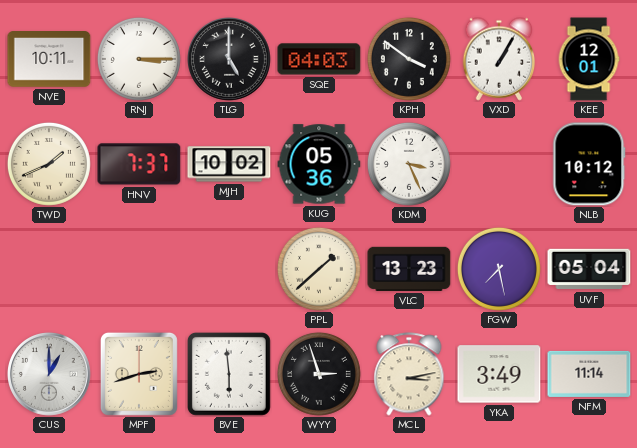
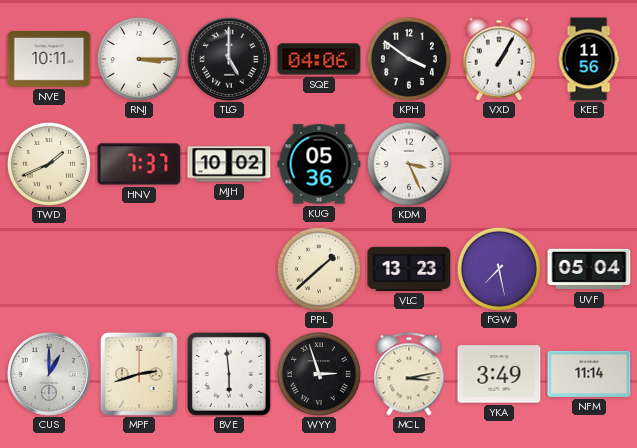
SQE: 04:03 -> 04:06 (319, 59)
KEE: 12:01 -> 11:56 (589, 59)
NLB: 10:12 -> none (589, 164)
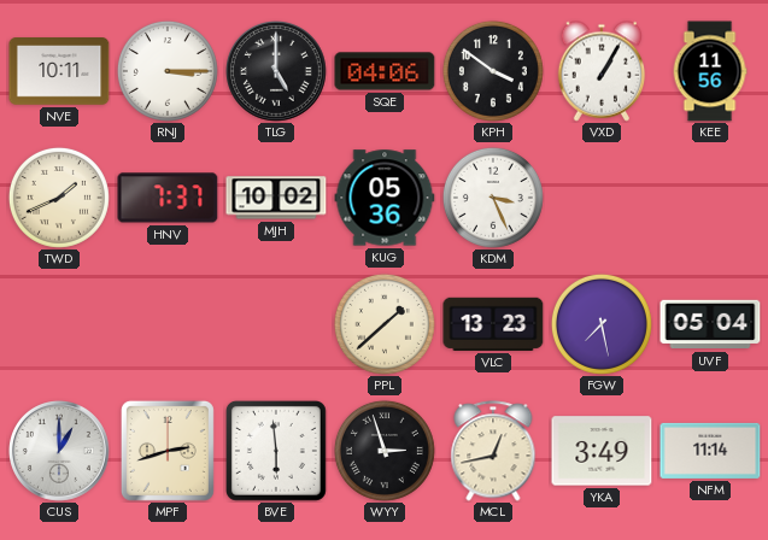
MCL: 3:13 -> 12:43 (493, 451)
